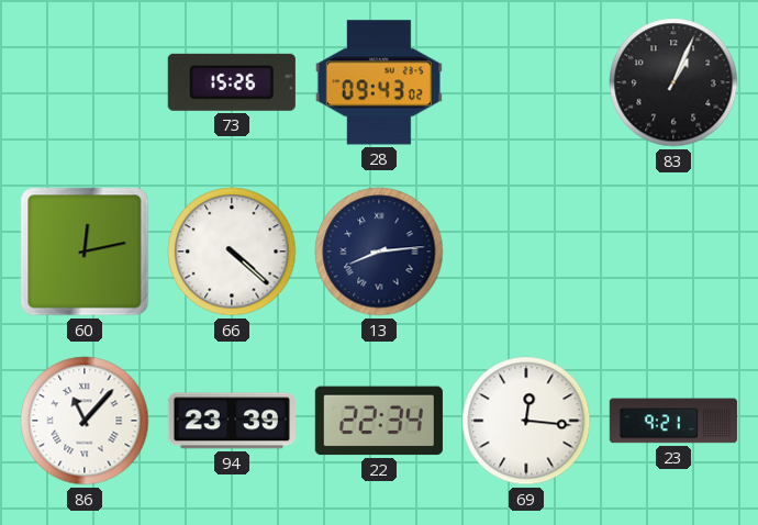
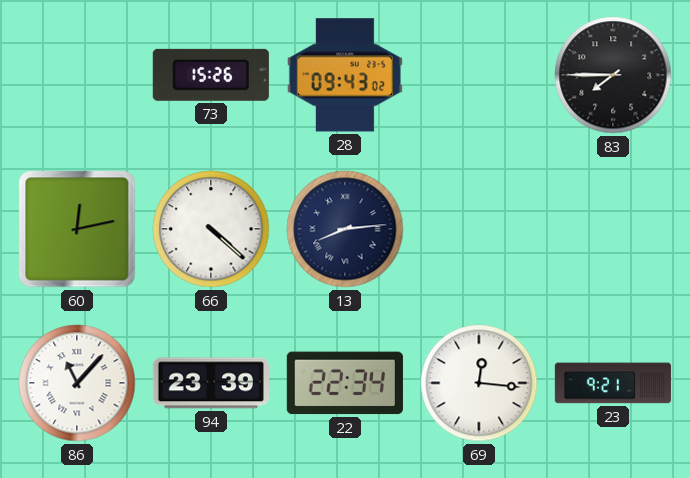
83: 1:04 -> 7:45 (613, 75)
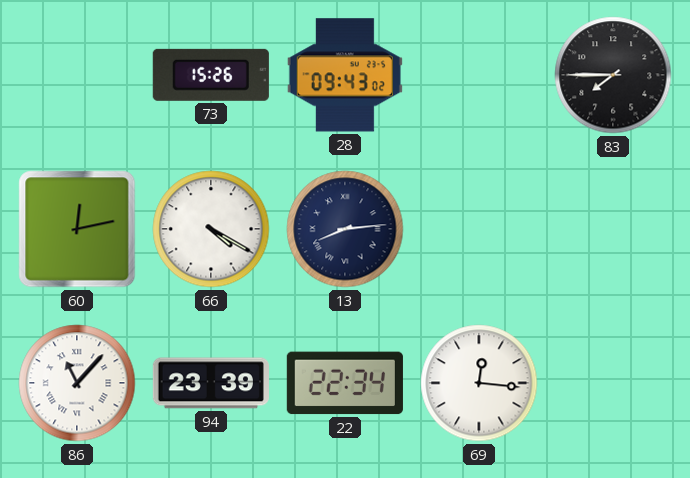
66: 4:22 -> 4:20 (211, 229)
23: 9:21 -> none (613, 383)
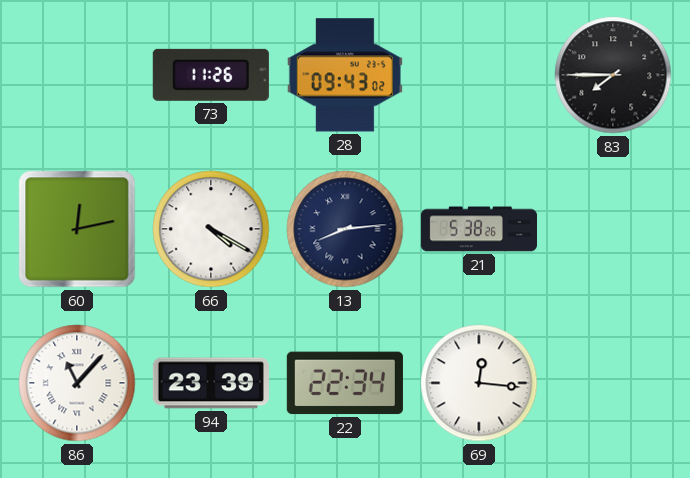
73: 15:26 -> 11:26 (211, 75)
21: none -> 5:38 (478, 229)
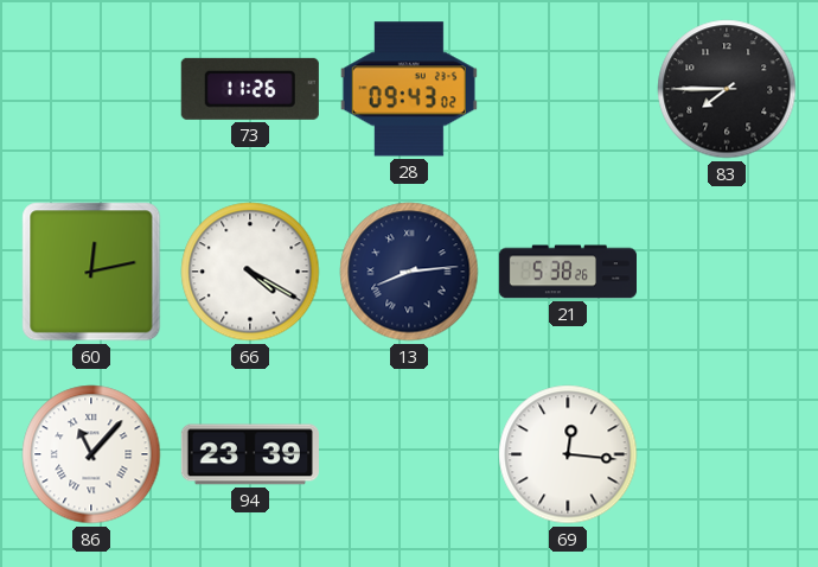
22: 22:34 -> none (345, 383)
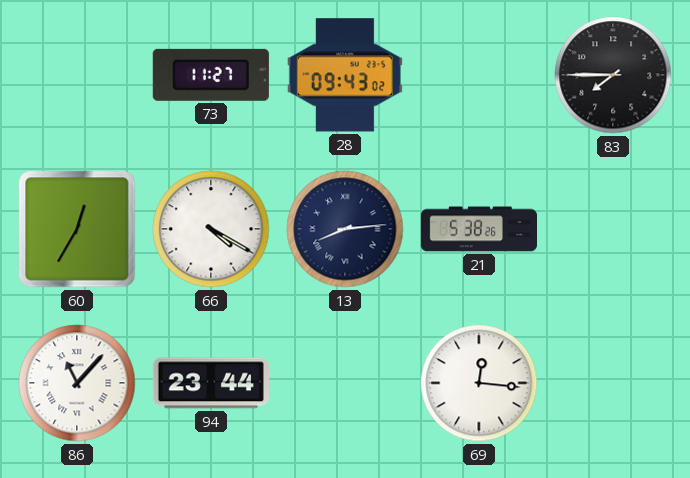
73: 11:26 -> 11:27 (211, 75)
60: 12:13 -> 12:35 (77, 229)
94: 23:39 -> 23:44 (211, 383)
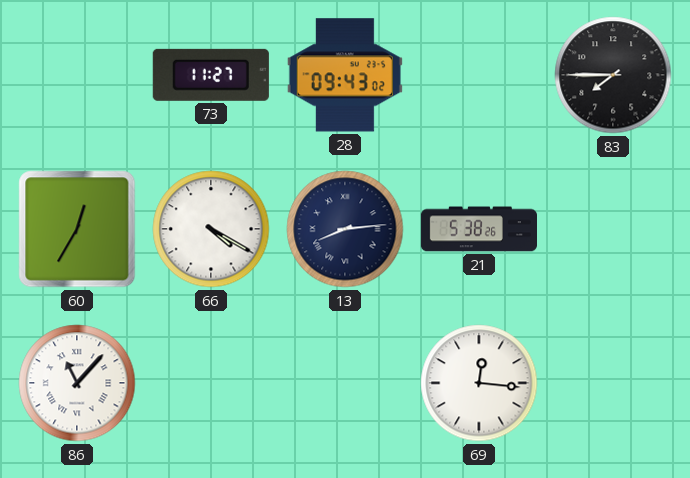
94: 23:44 -> none (211, 383)
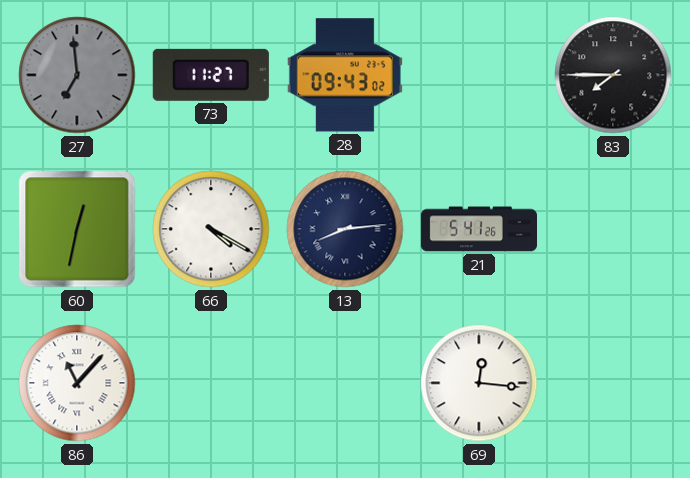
27: none -> 6:59 (77, 75)
60: 12:35 -> 12:32 (77, 229)
21: 5:38 -> 5:41 (478, 229)
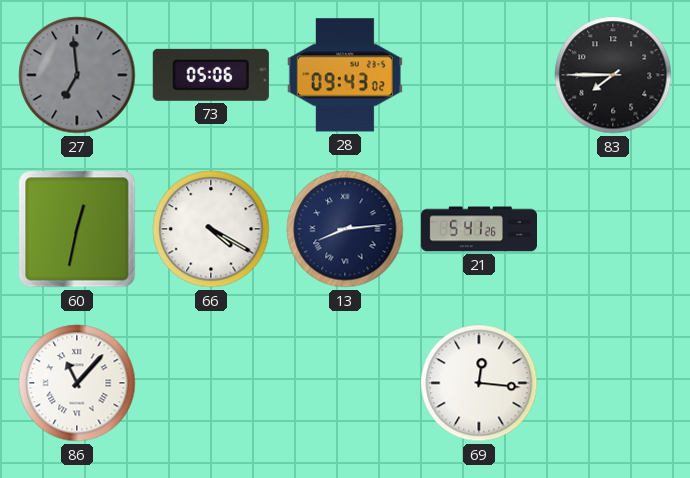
73: 11:27 -> 05:06 (211, 75)
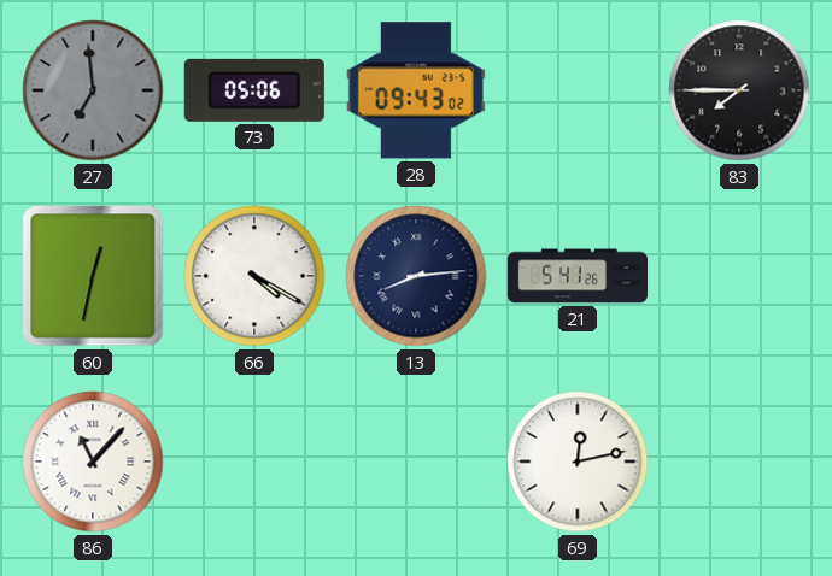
69: 12:16 -> 12:13 (578, 462)
